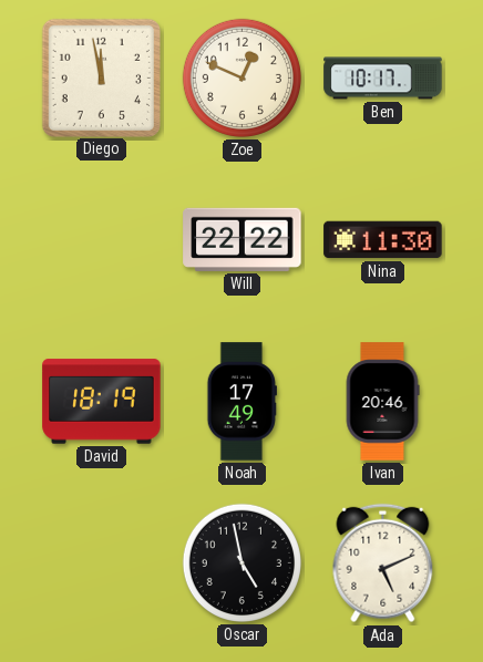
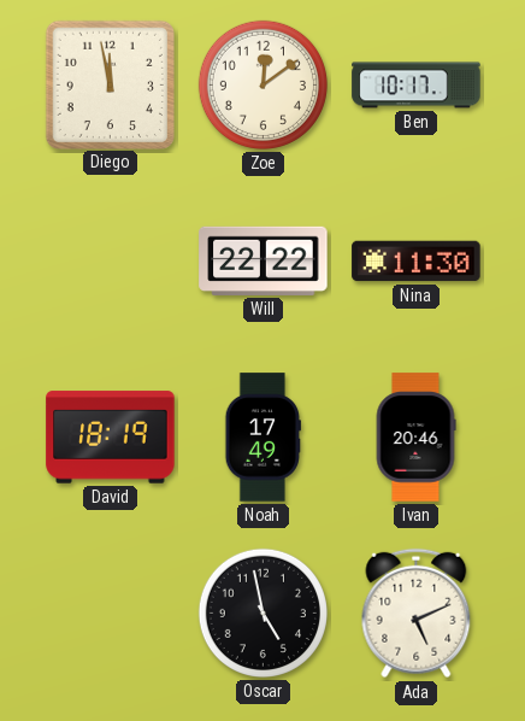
Zoe: 12:49 -> 12:09 (262, 84)
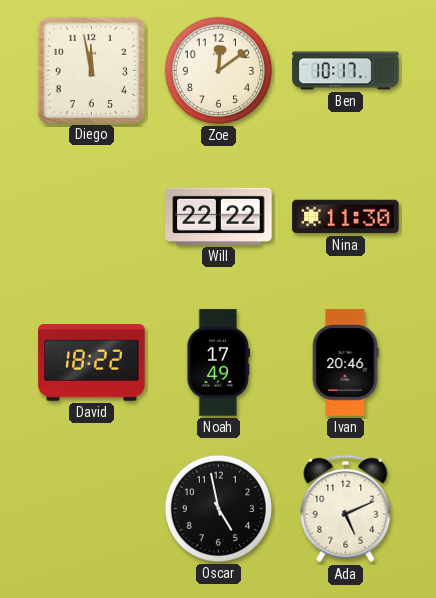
David: 18:19 -> 18:22 (92, 363)
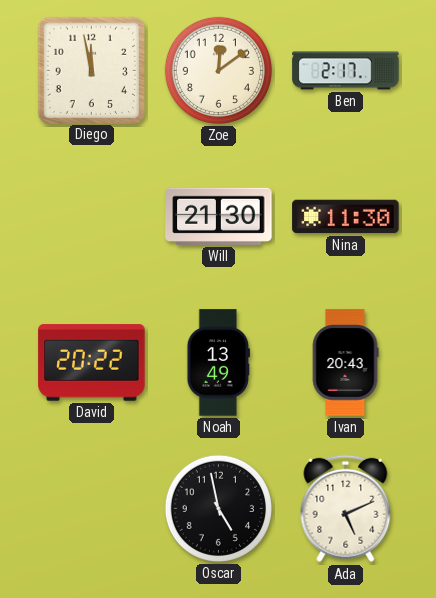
Ben: 10:17 -> 2:17 (346, 71)
Will: 22:22 -> 21:30 (219, 216)
David: 18:22 -> 20:22 (92, 363)
Noah: 17:49 -> 13:49 (218, 363)
Ivan: 20:46 -> 20:43 (345, 363)
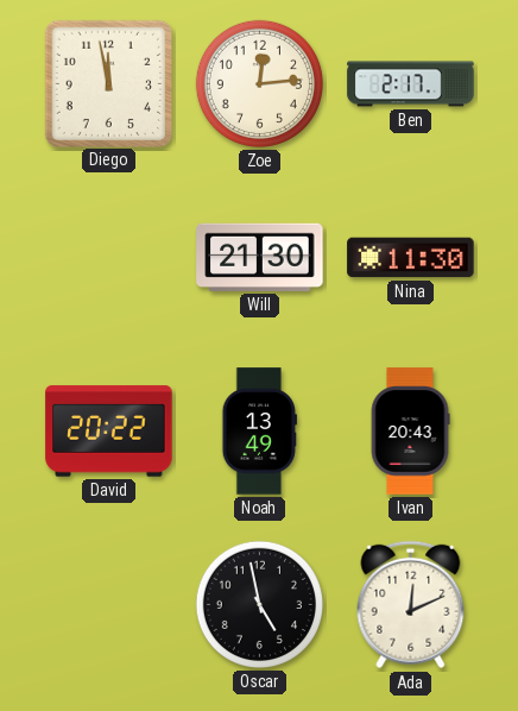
Zoe: 12:09 -> 12:14 (259, 83)
Ada: 5:11 -> 12:11 (411, 605)
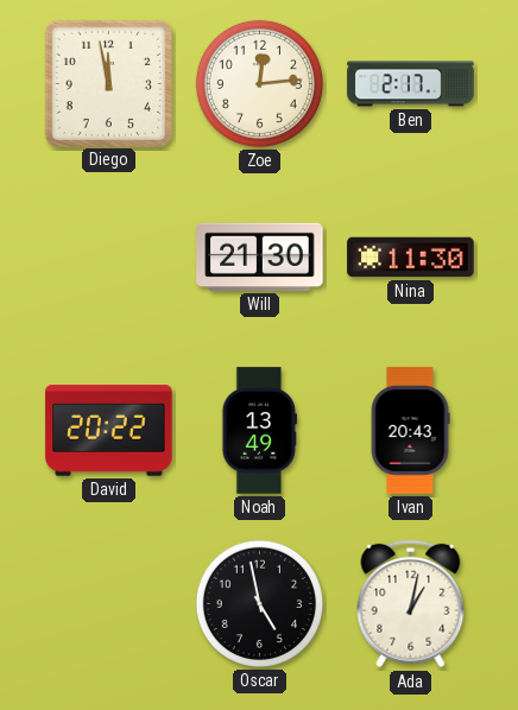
Ada: 12:11 -> 1:02 (411, 604)
